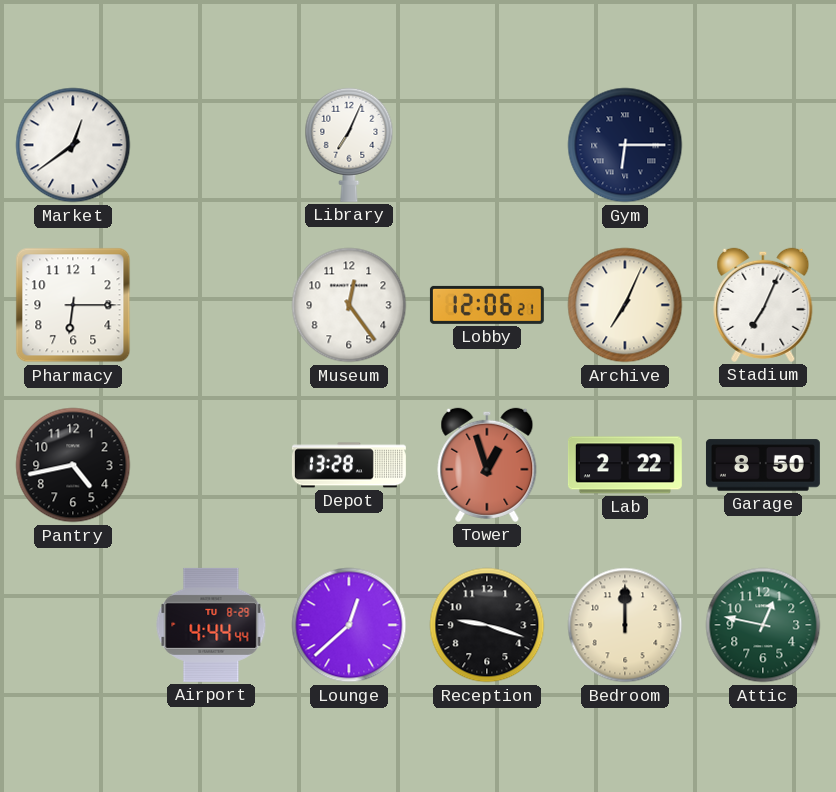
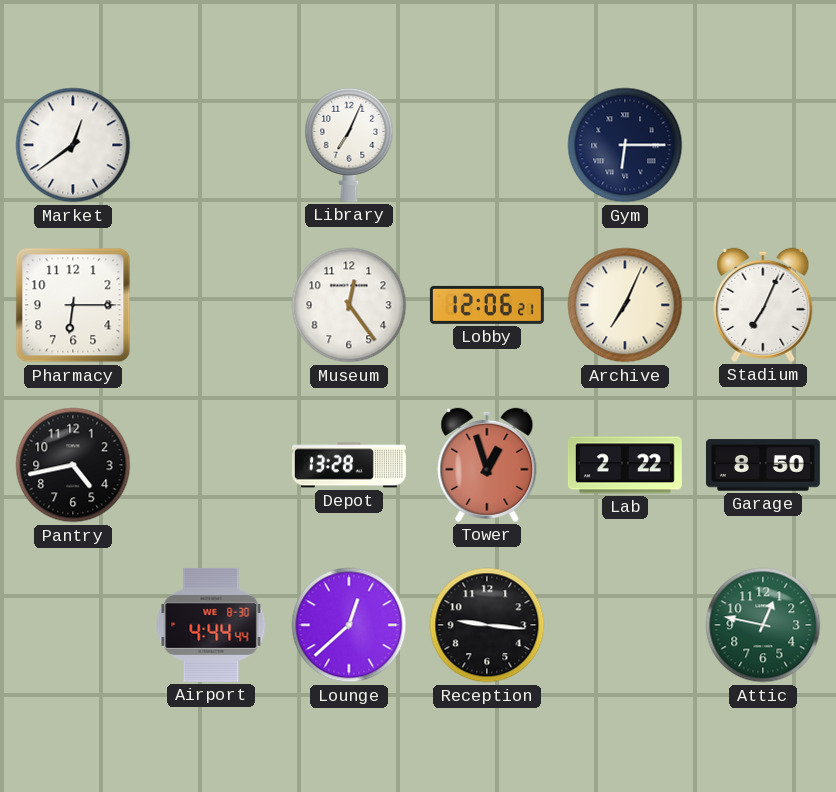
Airport date: TU 8-29 -> WE 8-30 (211, 625)
Reception: 9:18 -> 9:16 (487, 625)
Bedroom: 12:00 -> none (625, 625)
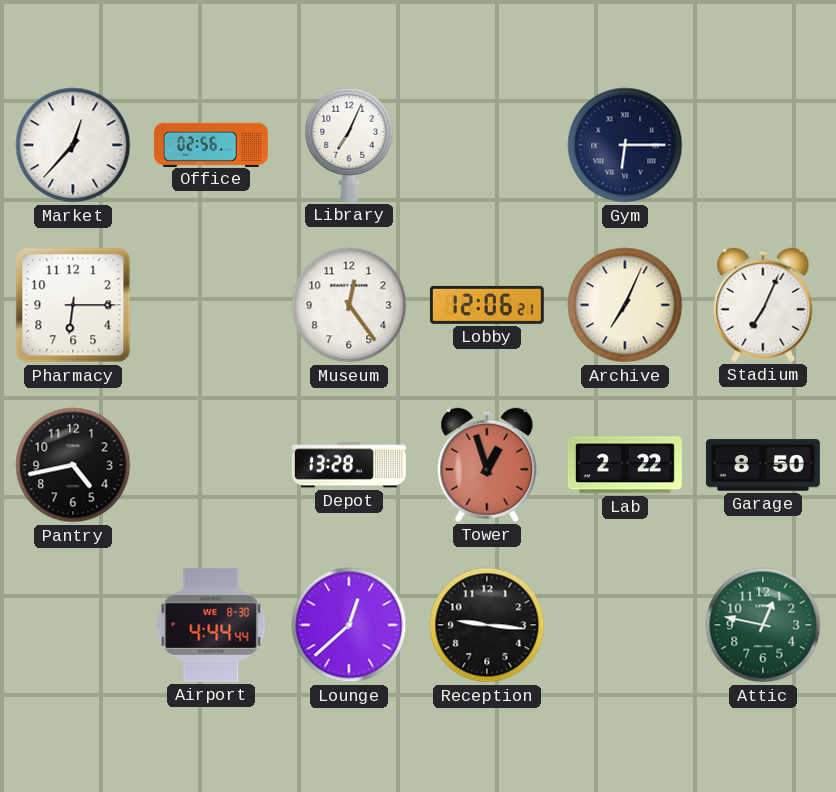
Market: 12:39 -> 12:37 (73, 145)
Office: none -> 02:56 (211, 144)
